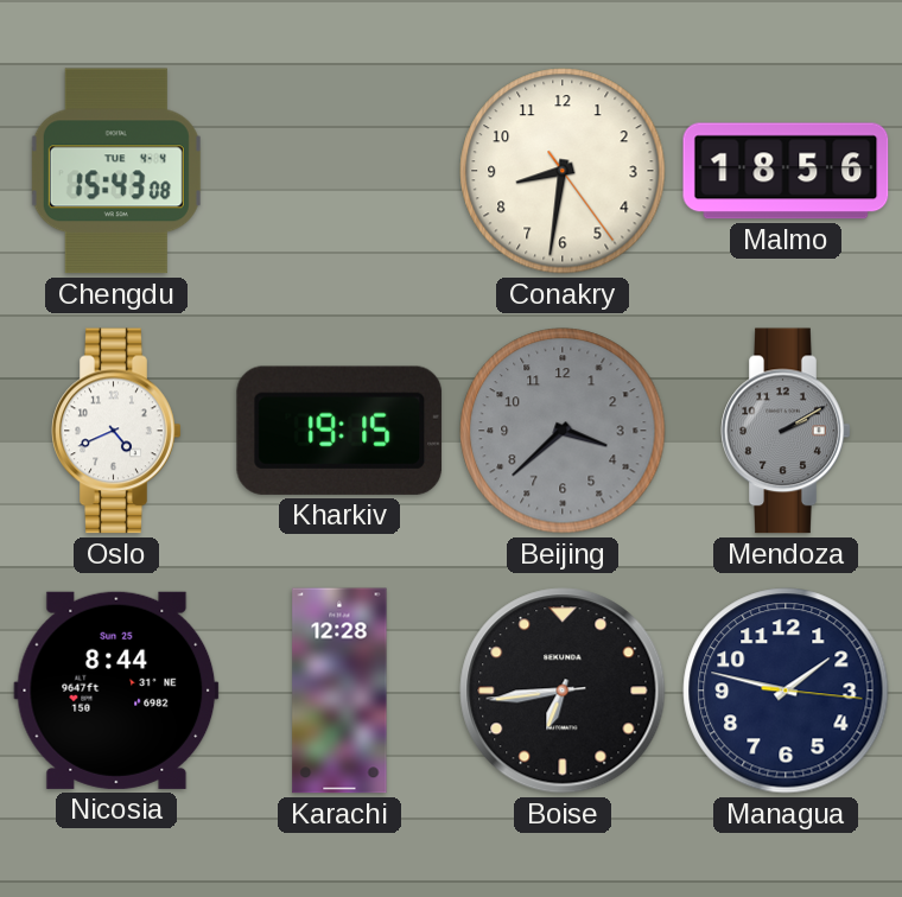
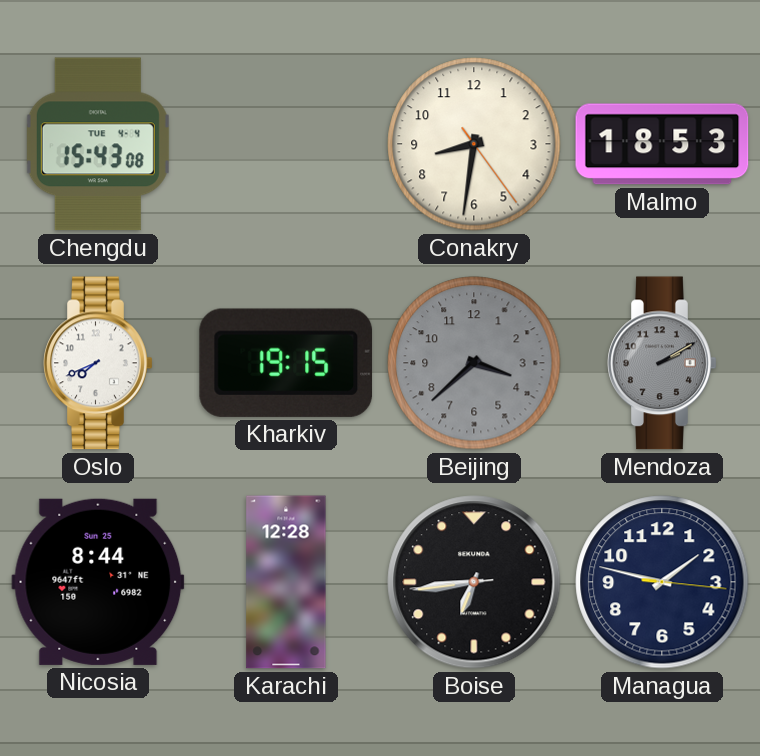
Malmo: 18:56 -> 18:53 (662, 144)
Oslo: 4:41 -> 7:41 (98, 363)
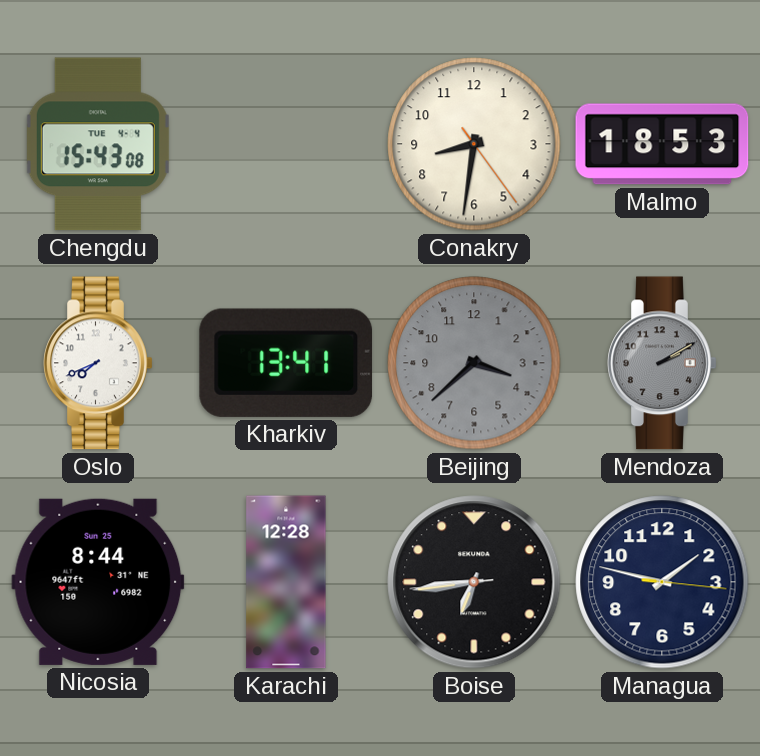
Kharkiv: 19:15 -> 13:41 (286, 363)
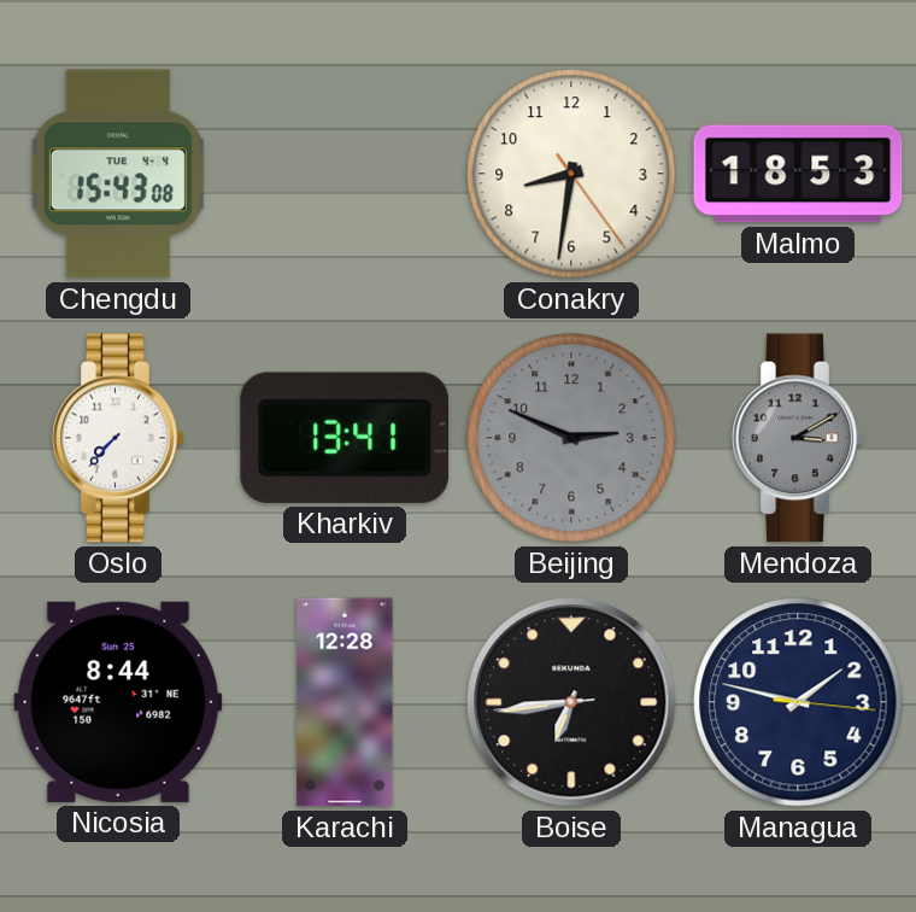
Oslo: 7:41 -> 7:37 (118, 438)
Beijing: 3:38 -> 2:49 (571, 438)
Mendoza: 2:10 -> 3:10 (798, 438)
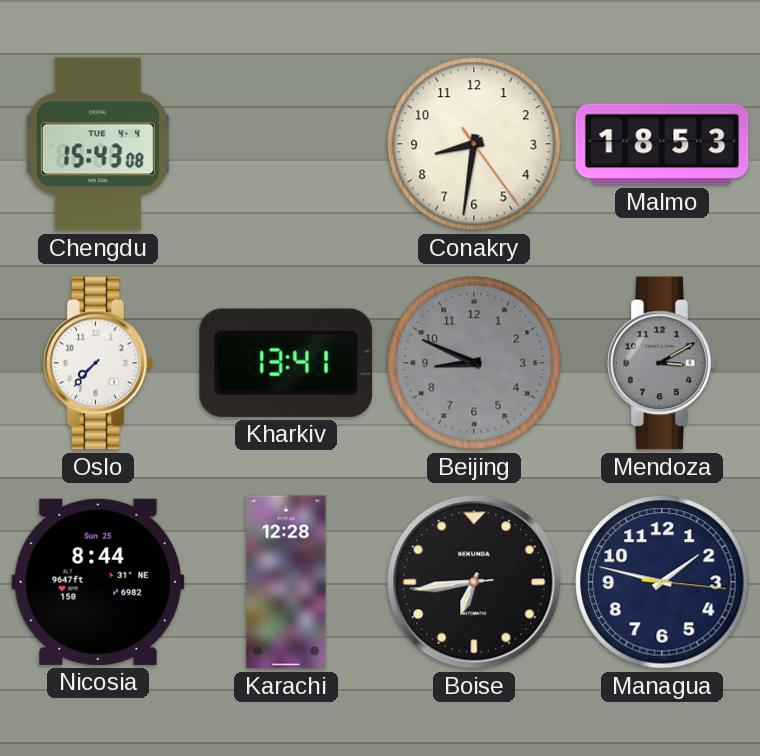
Beijing: 2:49 -> 8:49 (474, 363)
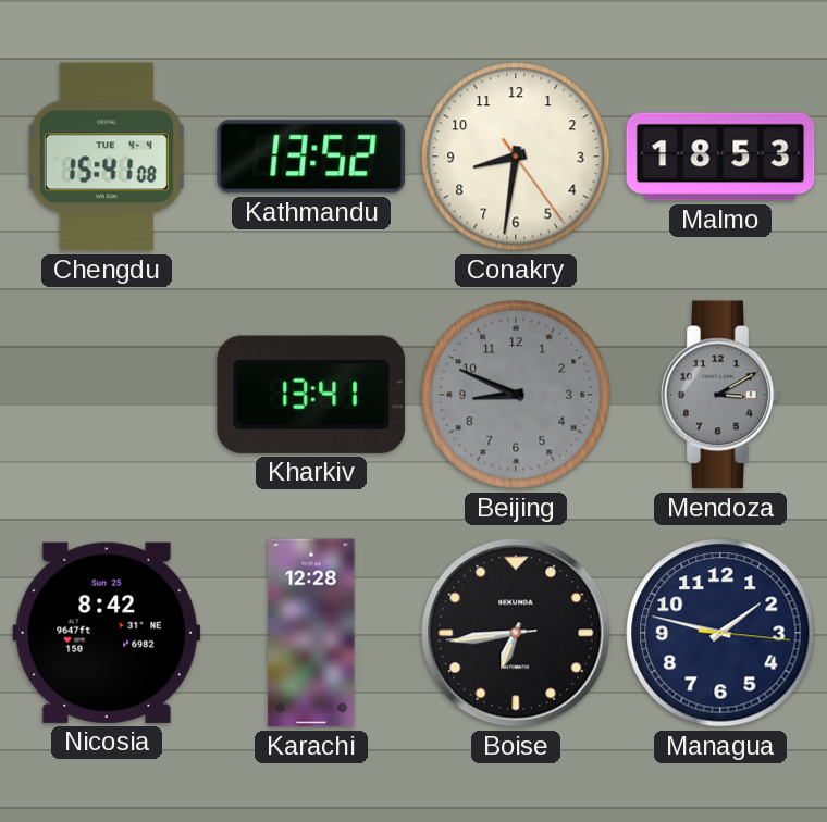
Chengdu: 15:43 -> 15:41 (107, 157)
Kathmandu: none -> 13:52 (311, 157)
Oslo: 7:37 -> none (98, 363)
Nicosia: 8:44 -> 8:42 (107, 633)
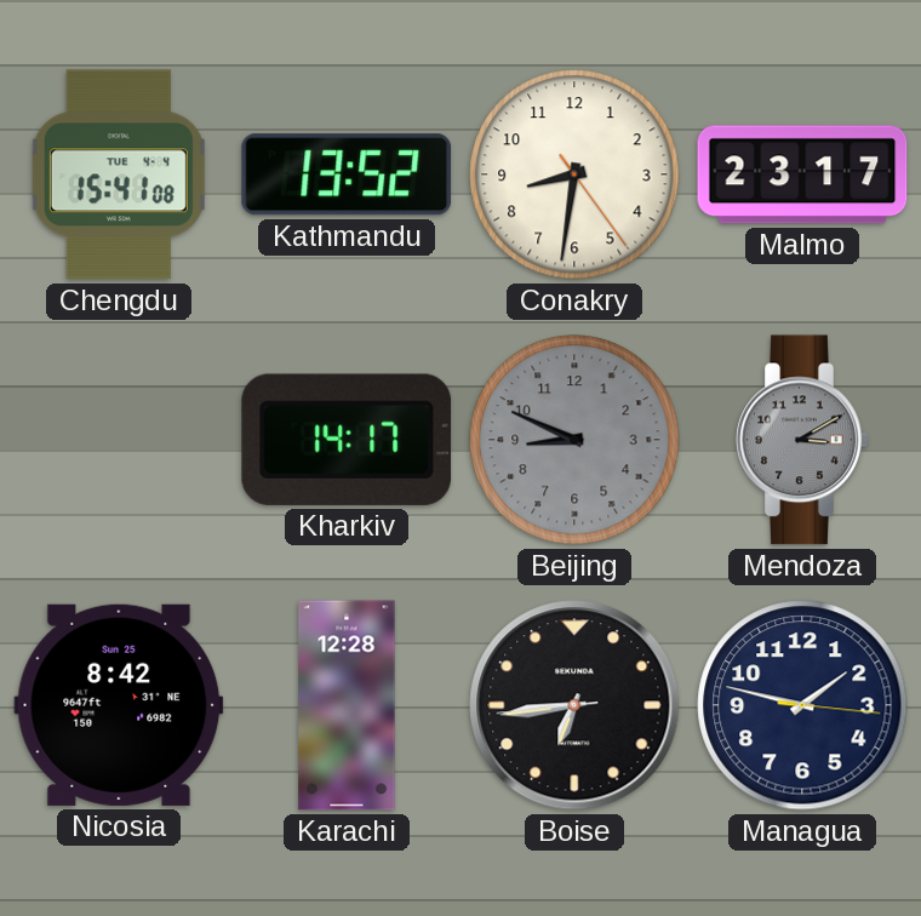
Malmo: 18:53 -> 23:17 (802, 174)
Kharkiv: 13:41 -> 14:17 (347, 440)
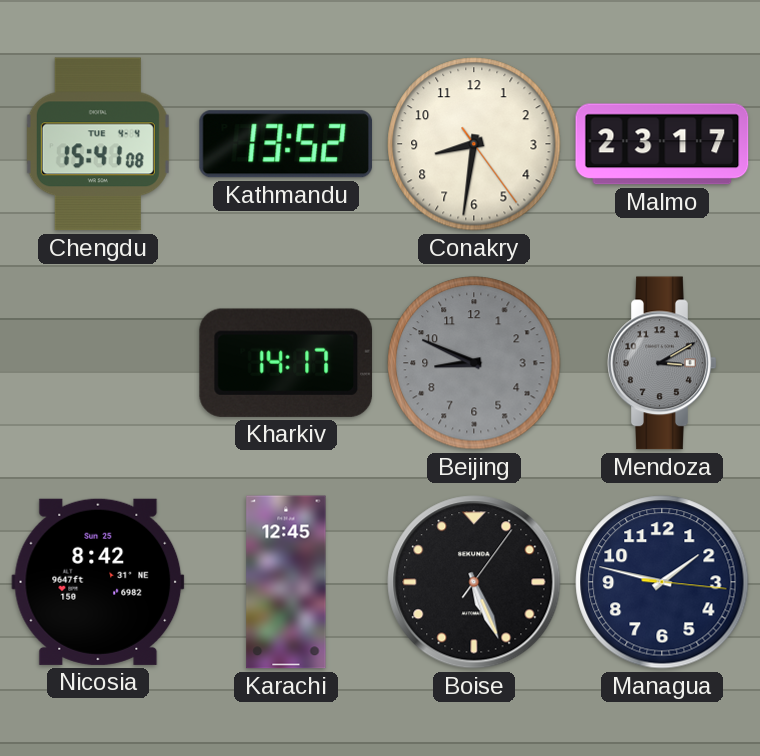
Karachi: 12:28 -> 12:45 (286, 582)
Boise: 6:43 -> 5:26 (474, 582)
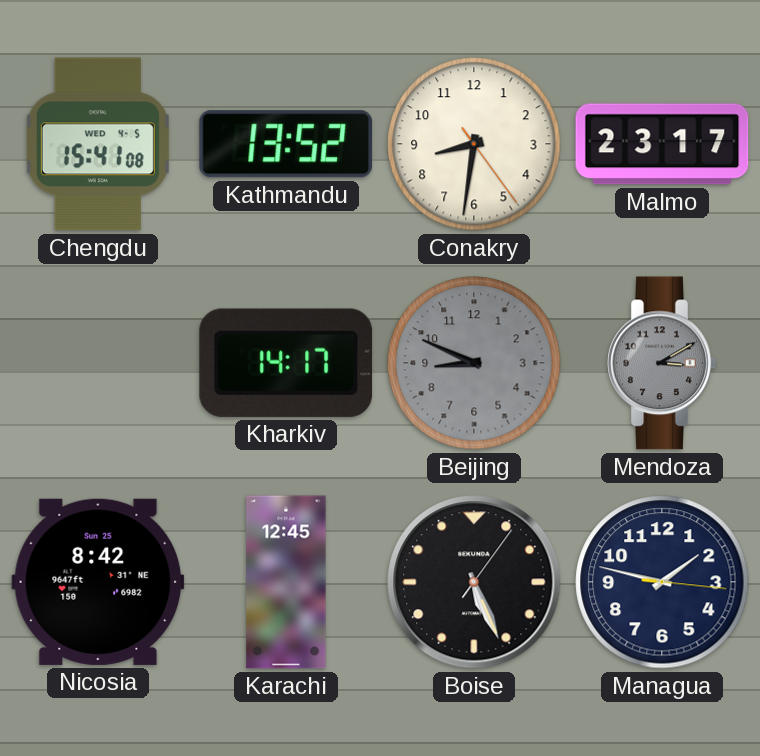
Chengdu date: TUE 4-4 -> WED 4-5 (98, 144)
